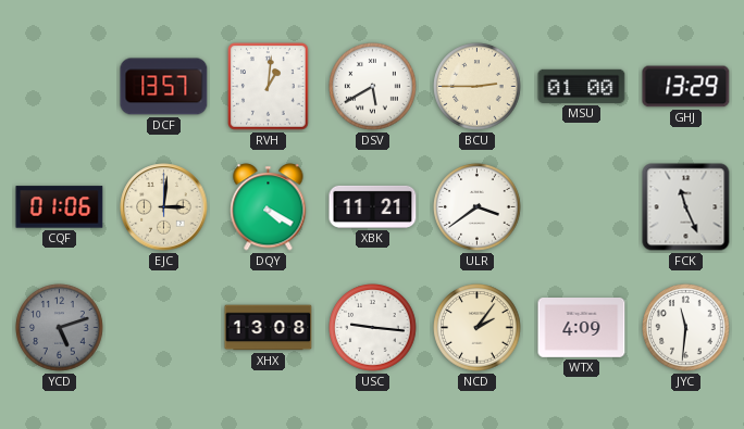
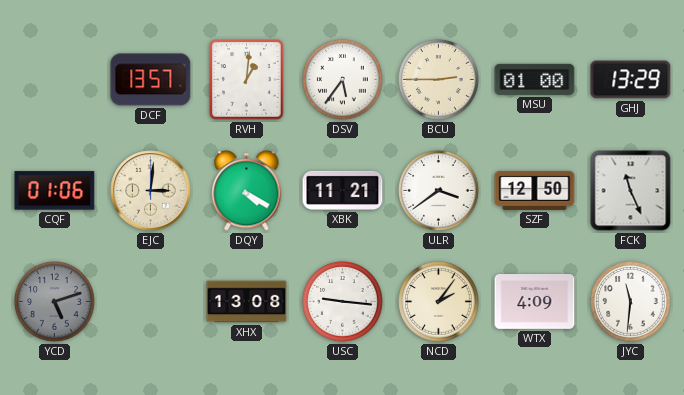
DSV: 5:40 -> 5:36 (343, 80)
SZF: none -> 12:50 (535, 190)
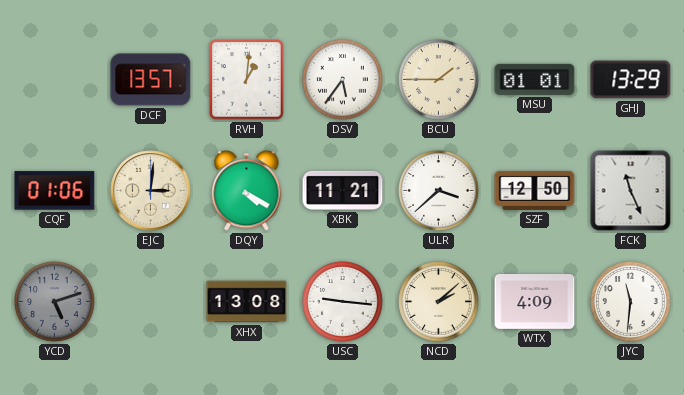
BCU: 2:45 -> 1:45 (439, 80)
MSU: 01:00 -> 01:01 (535, 79)
ULR: 3:39 -> 3:38 (439, 191)
NCD: 2:06 -> 2:08 (439, 302)
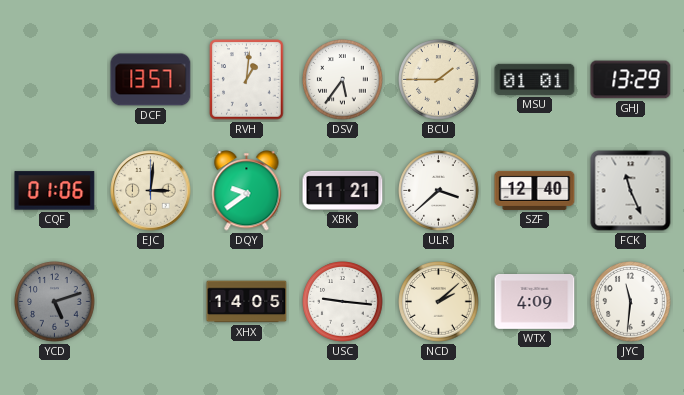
DQY: 4:20 -> 9:39 (247, 191)
SZF: 12:50 -> 12:40 (535, 190)
XHX: 13:08 -> 14:05 (247, 302)
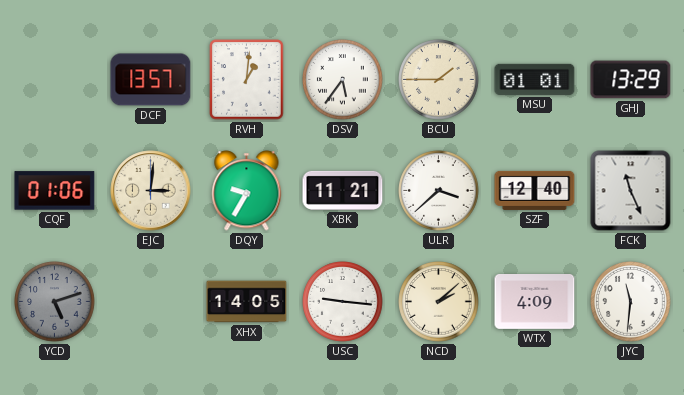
DQY: 9:39 -> 9:35 (247, 191)
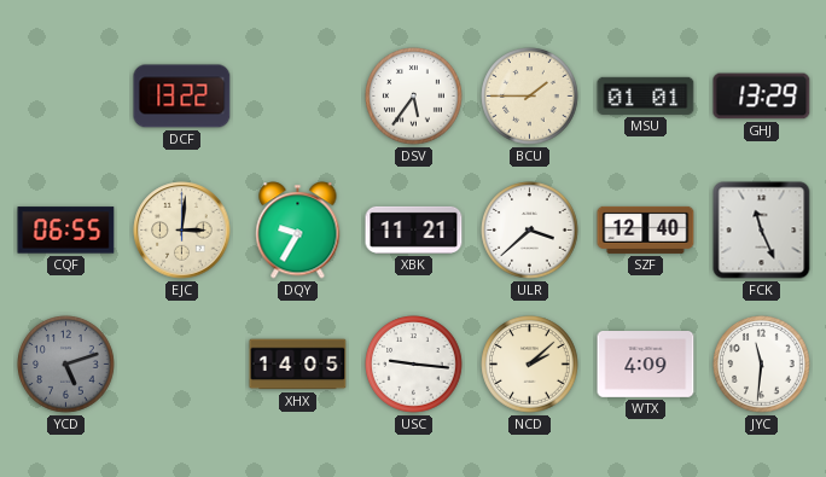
DCF: 13:57 -> 13:22 (182, 97)
RVH: 1:01 -> none (247, 80)
CQF: 01:06 -> 06:55 (66, 231)
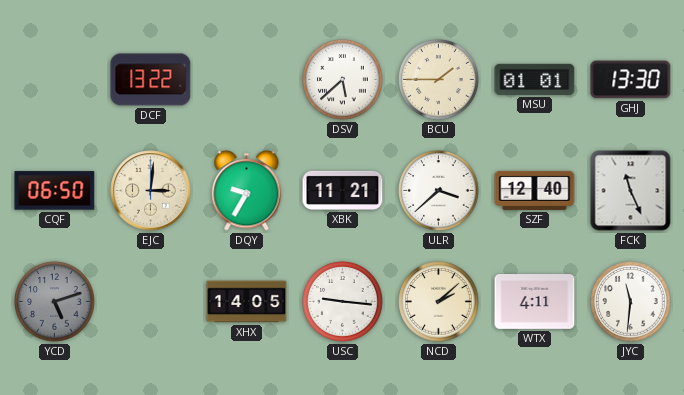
DSV: 5:36 -> 5:38 (343, 80)
GHJ: 13:29 -> 13:30 (631, 80)
CQF: 06:55 -> 06:50 (55, 191)
WTX: 4:09 -> 4:11 (535, 302)
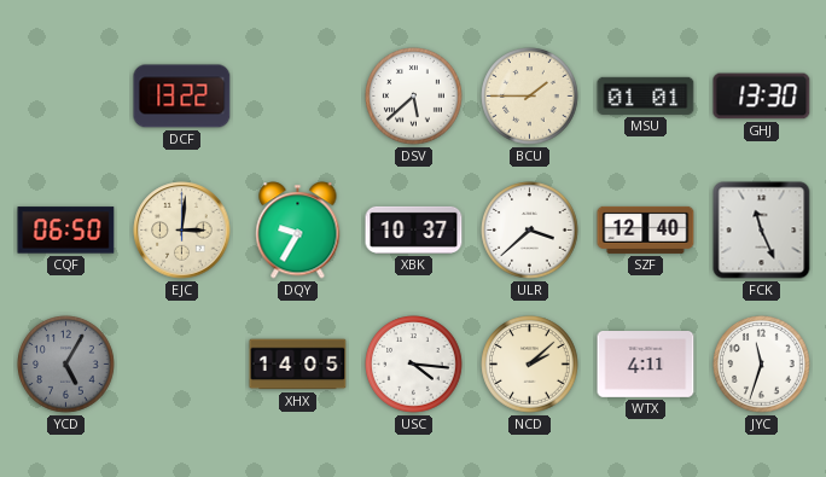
XBK: 11:21 -> 10:37 (414, 229)
YCD: 5:12 -> 5:05 (66, 365)
USC: 9:16 -> 4:16 (414, 365)
JYC: 11:31 -> 11:33 (762, 365)
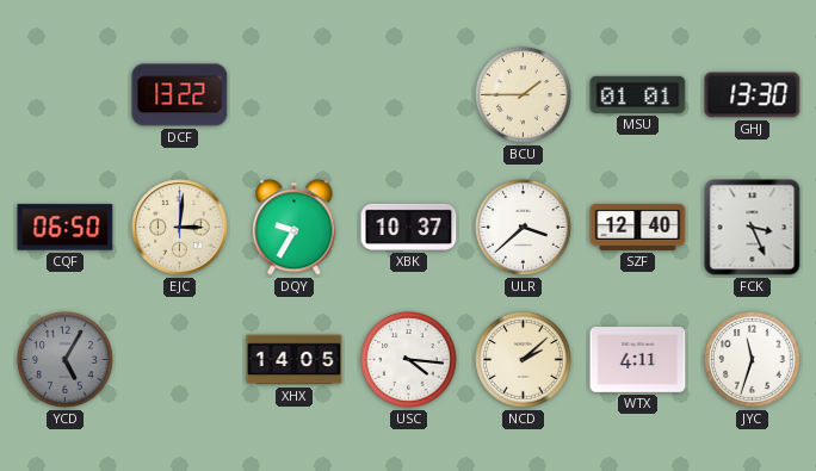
DSV: 5:38 -> none (414, 97)
FCK: 11:26 -> 3:26 (753, 228)
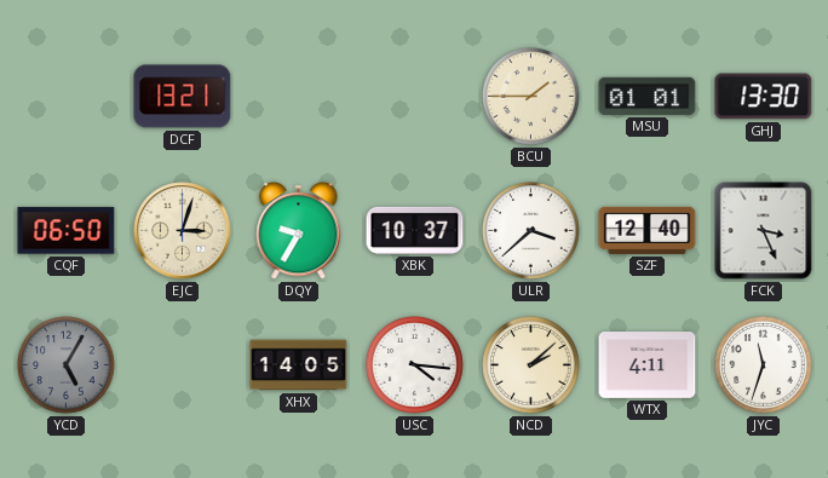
DCF: 13:22 -> 13:21 (183, 97)
EJC: 3:01 -> 3:03 (183, 231)
